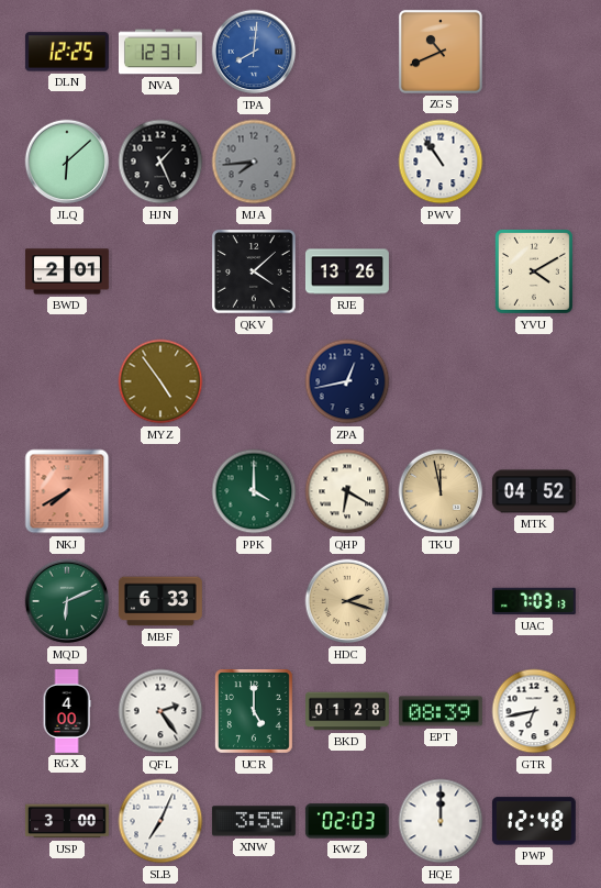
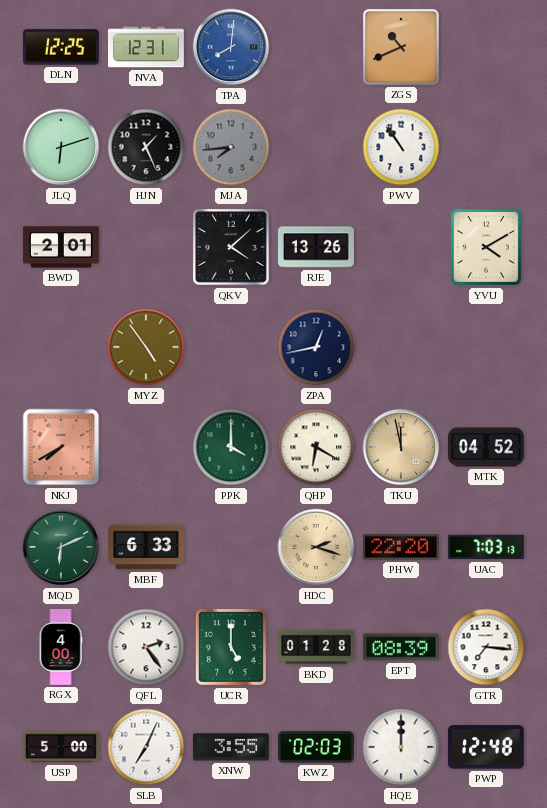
JLQ: 6:08 -> 6:12 (61, 147)
PHW: none -> 22:20 (401, 547)
GTR: 6:43 -> 7:16 (486, 647)
USP: 3:00 -> 5:00 (61, 747)
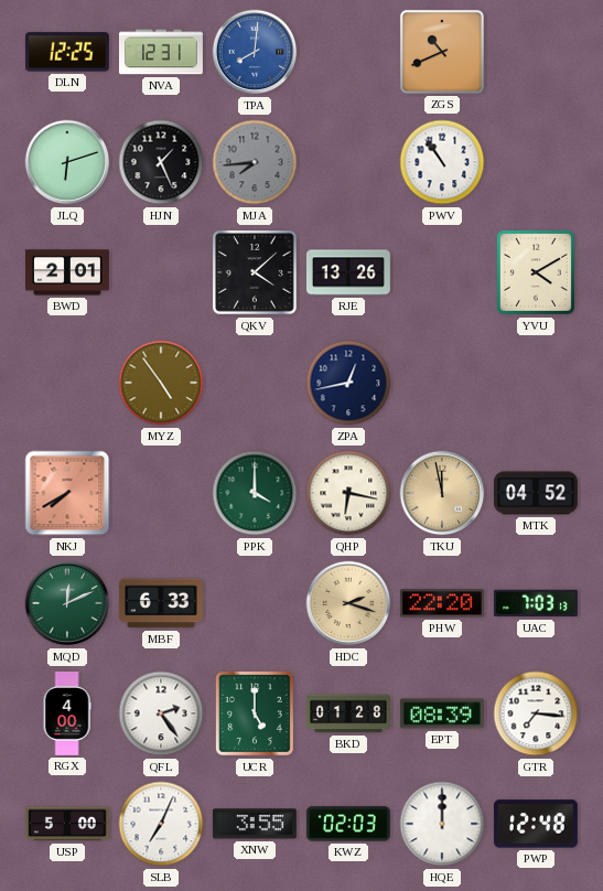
QHP: 6:20 -> 6:17 (348, 493)
MQD: 6:11 -> 12:11 (67, 603)
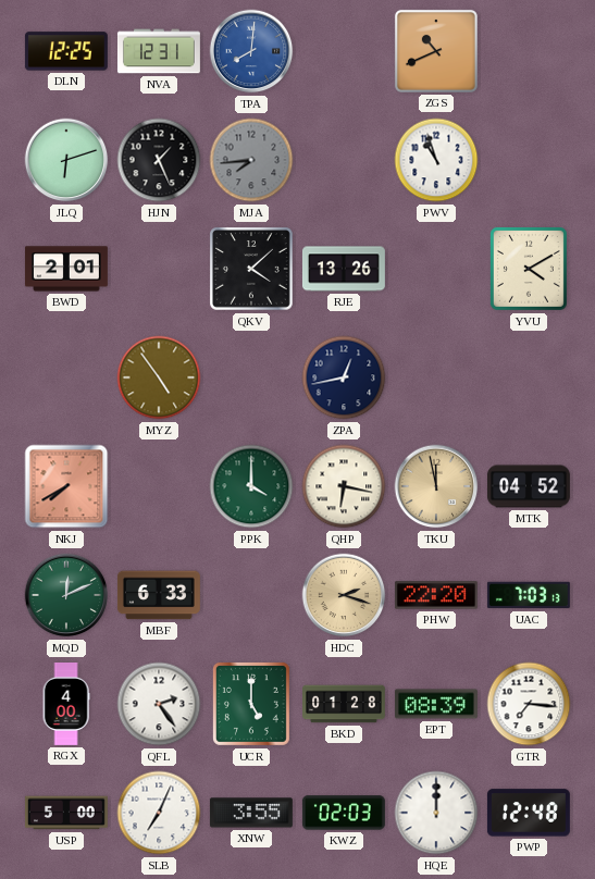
PWV: 10:54 -> 10:57 (436, 160)
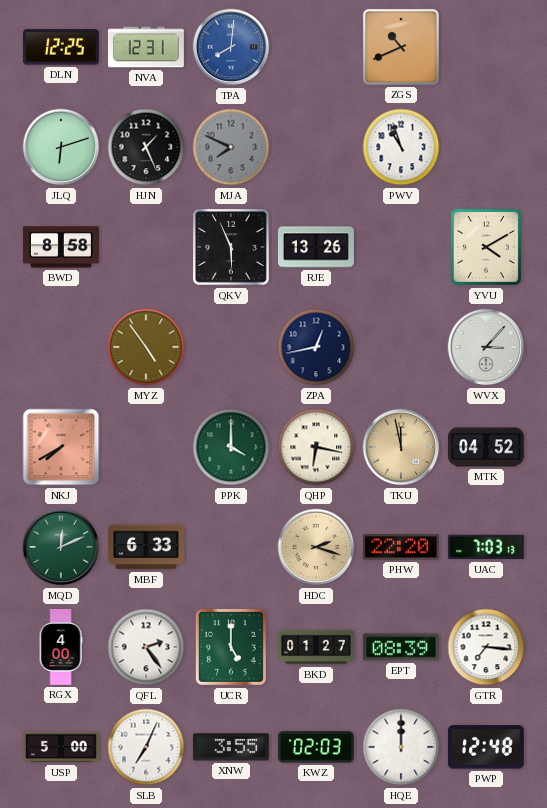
MJA: 7:44 -> 7:49 (231, 147)
BWD: 2:01 -> 8:58 (61, 247)
QKV: 4:08 -> 5:56 (232, 248)
WVX: none -> 3:07 (486, 347)
BKD: 01:28 -> 01:27 (317, 647)
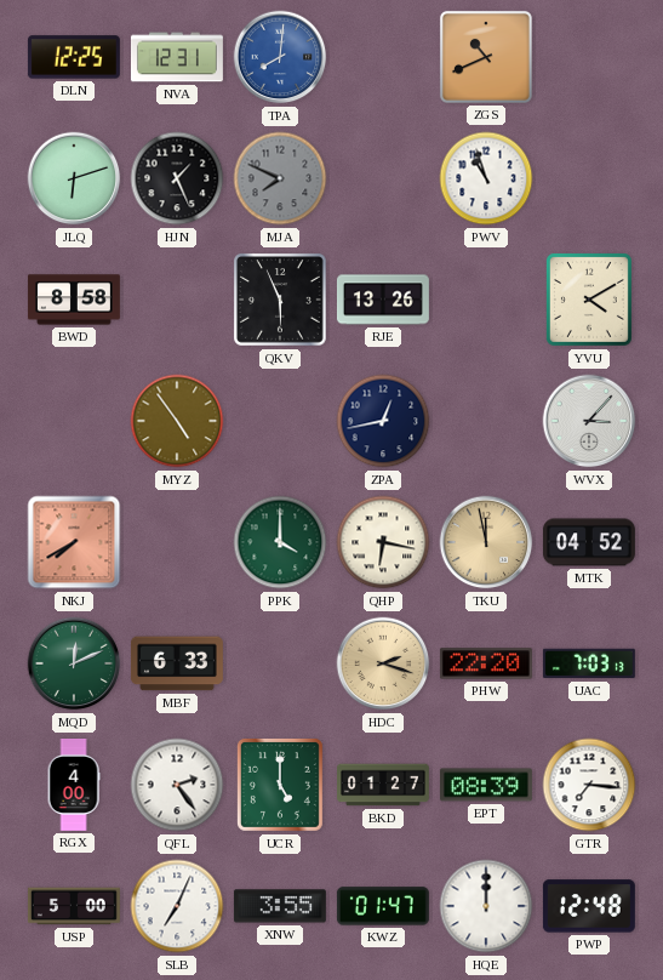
KWZ: 02:03 -> 01:47 (383, 906)
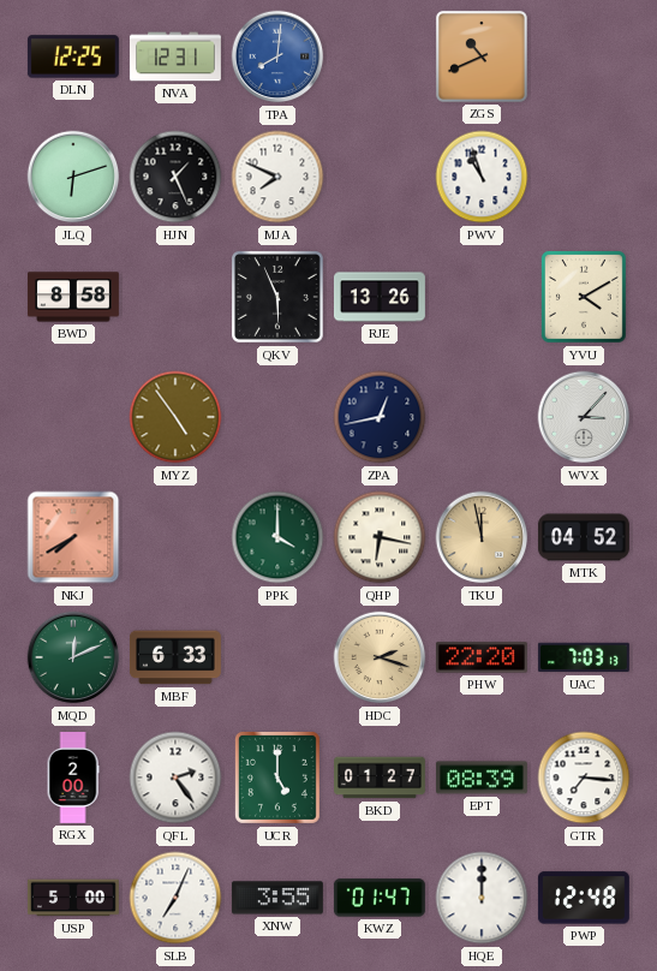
MJA dial: grey -> white (277, 177)
RGX: 4:00 -> 2:00 (73, 779)
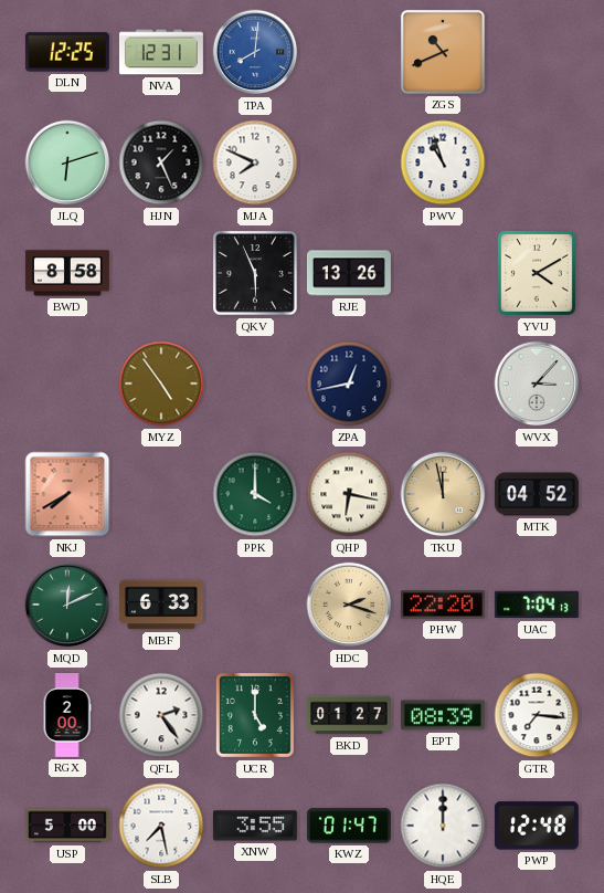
UAC: 7:03 -> 7:04 (537, 605)
SLB: 7:04 -> 7:28 (161, 826)
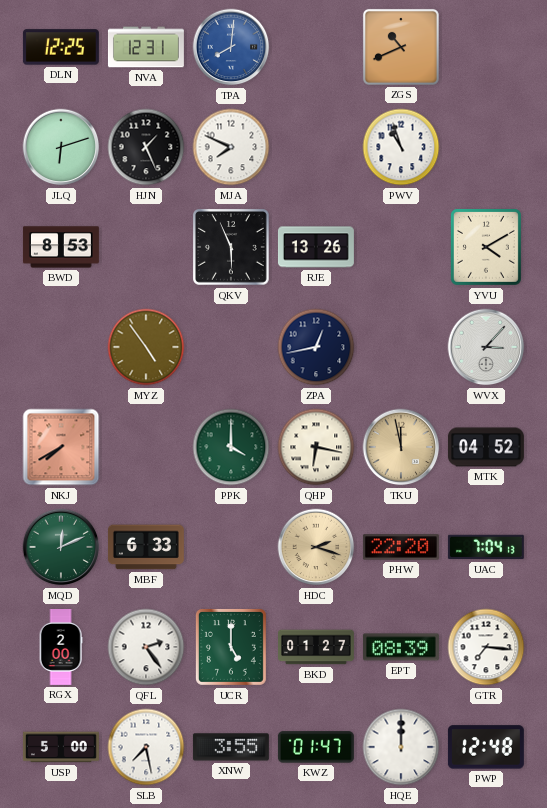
BWD: 8:58 -> 8:53 (61, 247)
